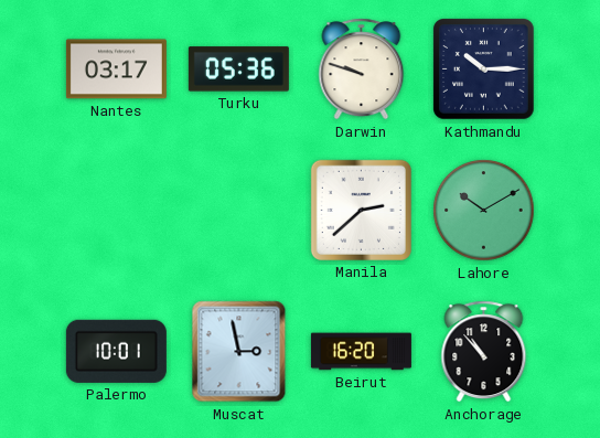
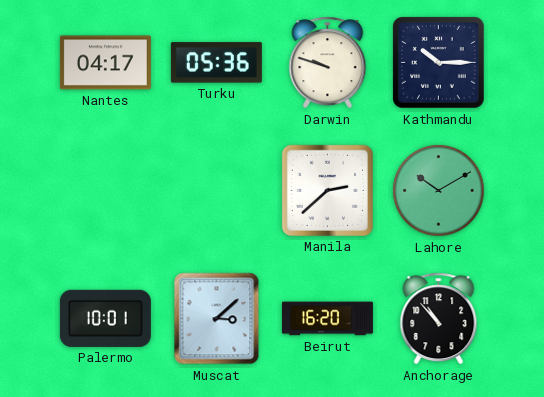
Nantes: 03:17 -> 04:17 (105, 63)
Muscat: 2:58 -> 3:08 (217, 319)
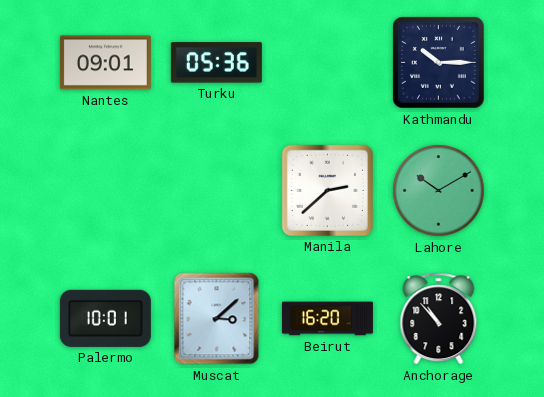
Nantes: 04:17 -> 09:01 (105, 63)
Darwin: 9:48 -> none (328, 63)
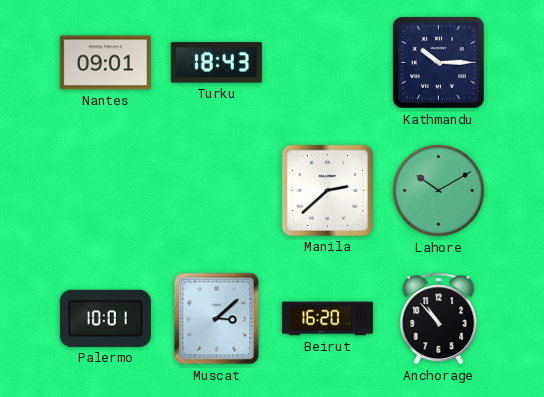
Turku: 05:36 -> 18:43 (216, 63)
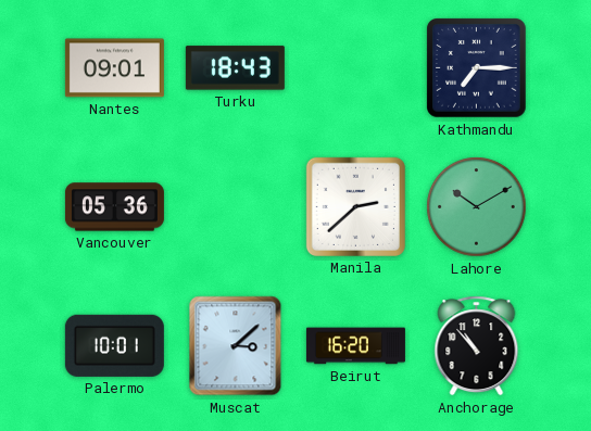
Kathmandu: 10:15 -> 7:15 (477, 68)
Vancouver: none -> 05:36 (114, 207)
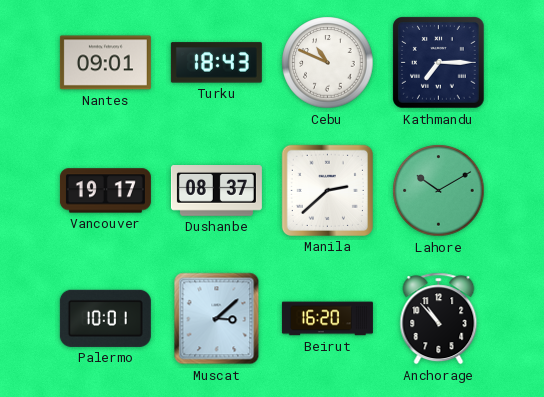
Cebu: none -> 10:49 (328, 63)
Vancouver: 05:36 -> 19:17 (105, 191)
Dushanbe: none -> 08:37 (216, 191)
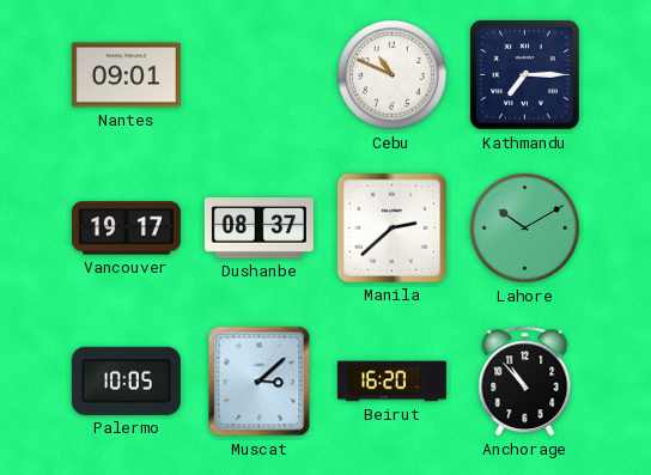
Turku: 18:43 -> none (216, 63)
Palermo: 10:01 -> 10:05 (126, 380)
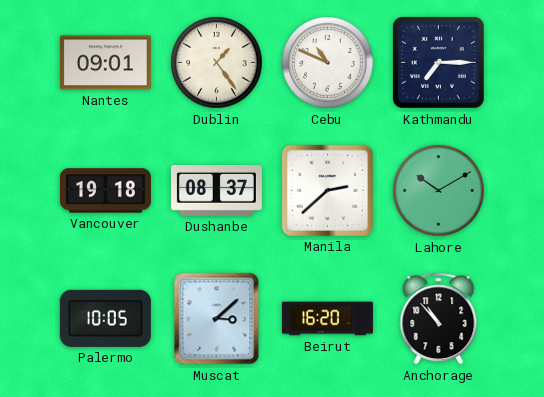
Dublin: none -> 1:24 (217, 63)
Vancouver: 19:17 -> 19:18 (105, 191)
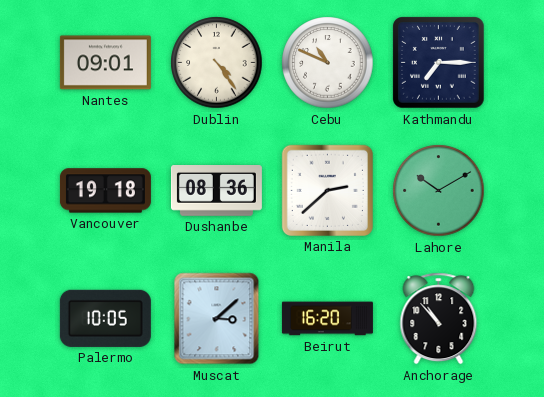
Dublin: 1:24 -> 4:24 (217, 63)
Dushanbe: 08:37 -> 08:36 (216, 191)
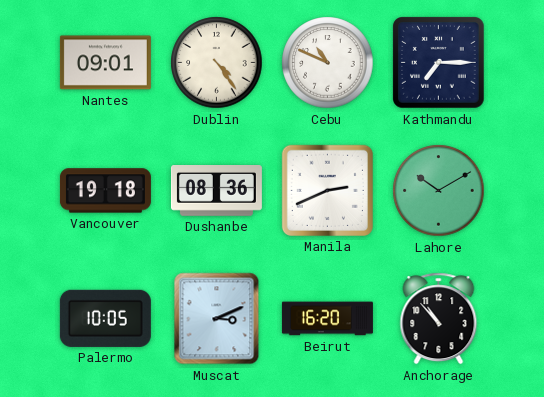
Manila: 2:38 -> 2:41 (327, 190)
Muscat: 3:08 -> 3:11 (217, 319)
